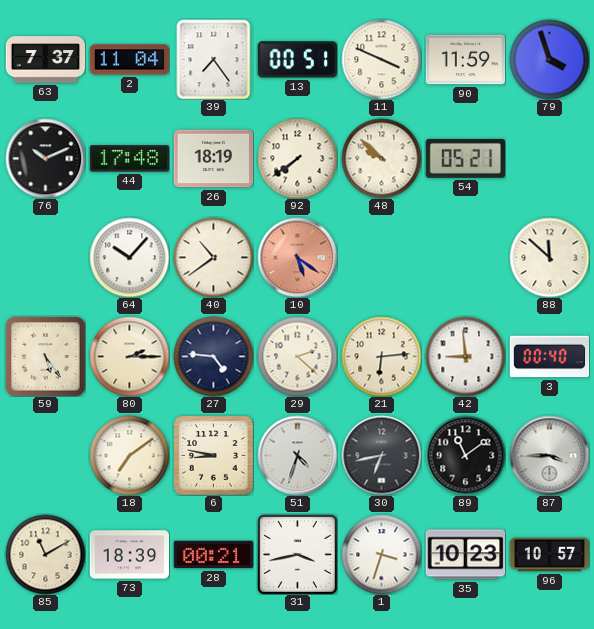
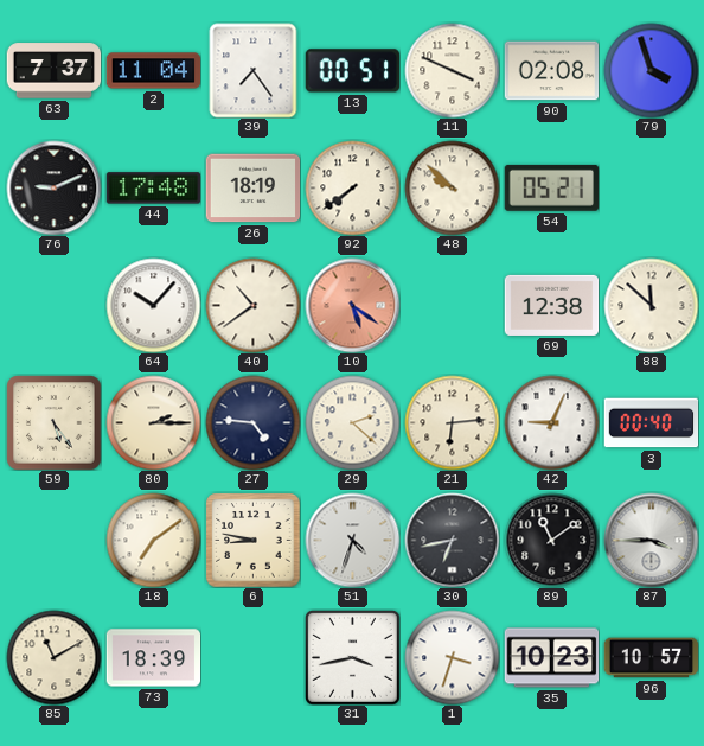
90: 11:59 -> 02:08 (551, 71)
76: 10:11 -> 9:11 (53, 187)
69: none -> 12:38 (551, 305)
42: 8:59 -> 9:04 (551, 422)
28: 00:21 -> none (213, 555)
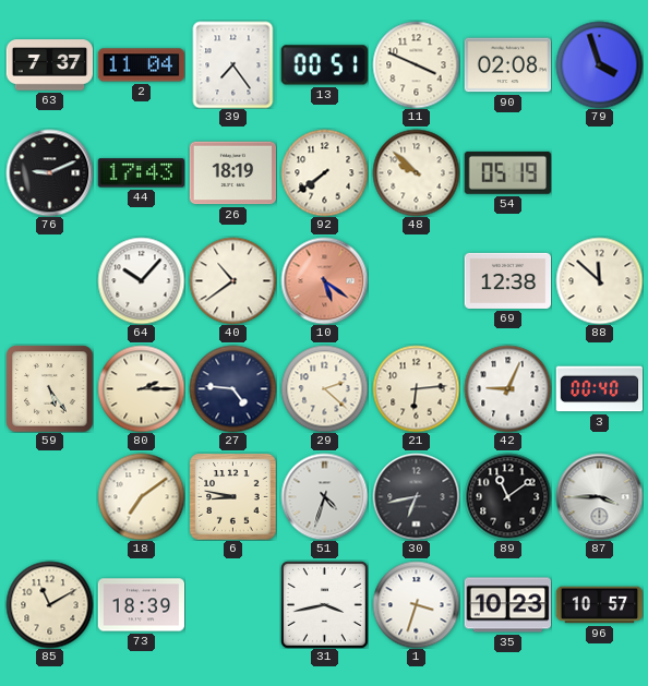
44: 17:48 -> 17:43 (141, 173)
54: 05:21 -> 05:19 (507, 172)
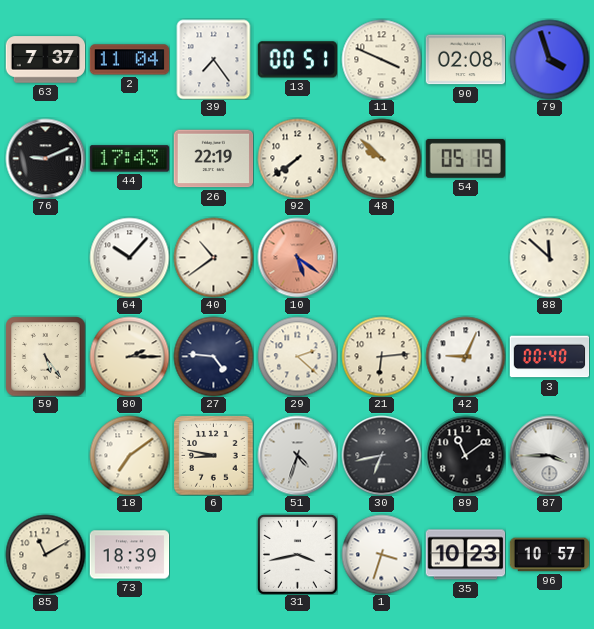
26: 18:19 -> 22:19 (213, 159)
69: 12:38 -> none (507, 280)
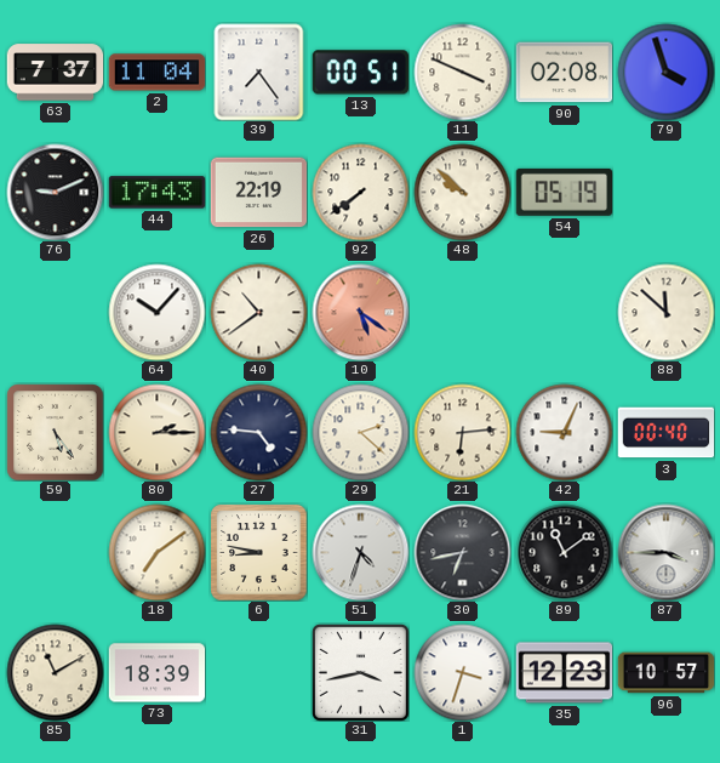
35: 10:23 -> 12:23 (564, 673)
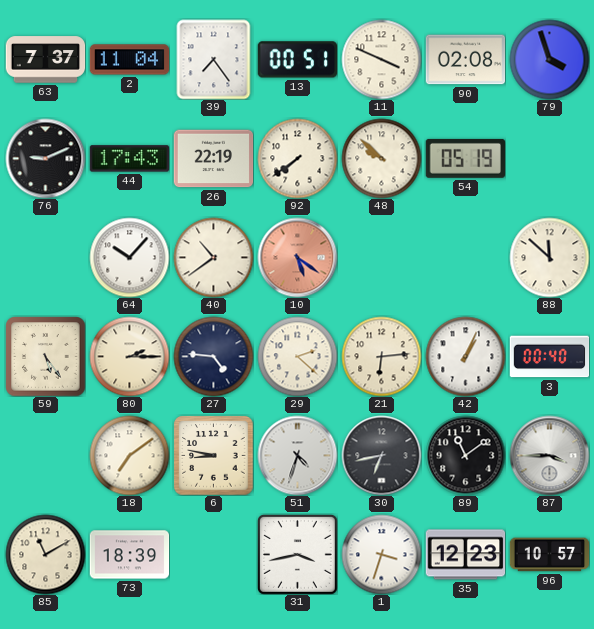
42: 9:04 -> 1:04 (465, 356)
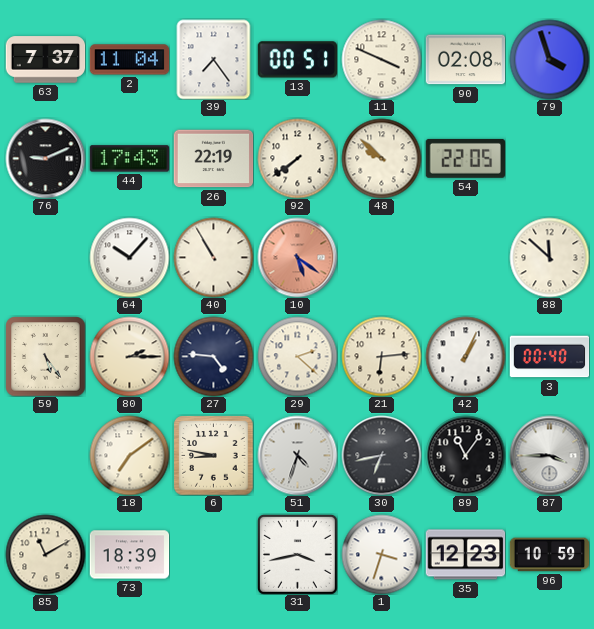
54: 05:19 -> 22:05 (465, 158)
40: 10:39 -> 10:55 (213, 257)
89: 11:09 -> 11:06 (465, 455)
96: 10:57 -> 10:59 (549, 555)
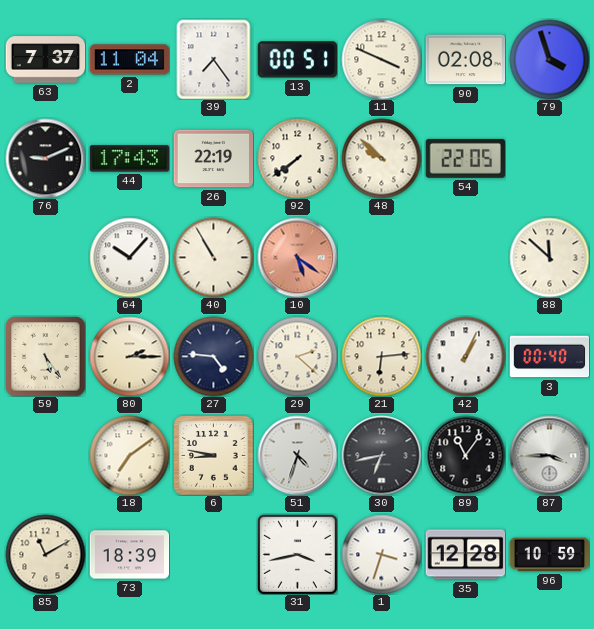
35: 12:23 -> 12:28 (465, 555)
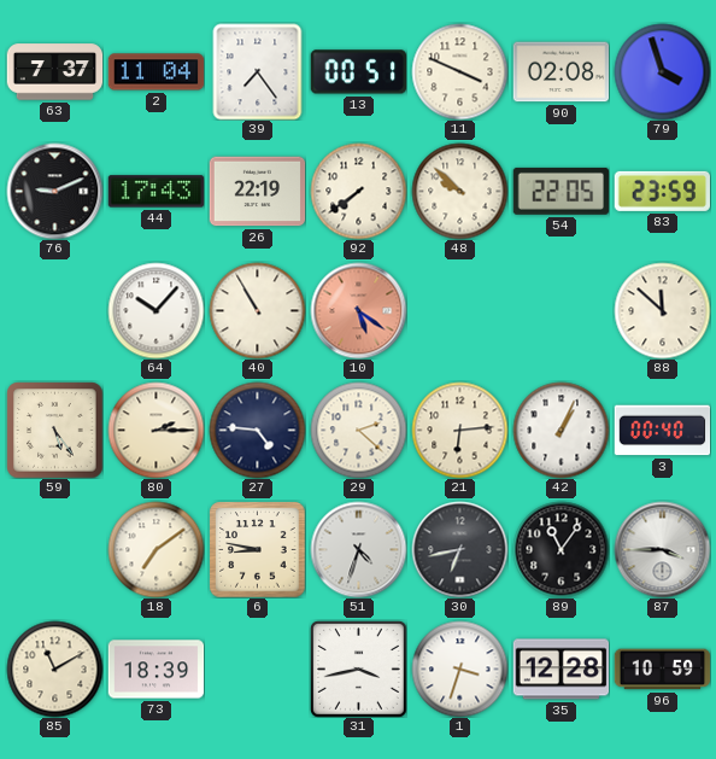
83: none -> 23:59 (662, 191)
